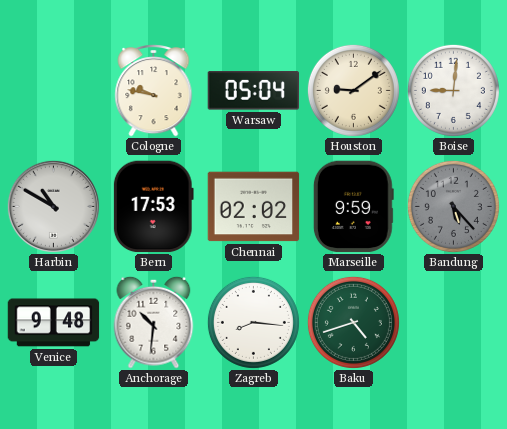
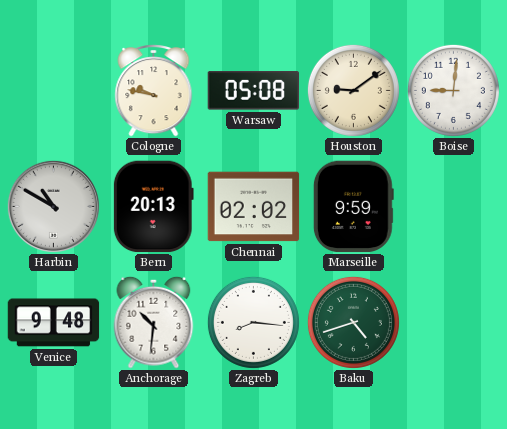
Warsaw: 05:04 -> 05:08 (253, 91)
Bern: 17:53 -> 20:13 (153, 207)
Bandung: 5:23 -> none (453, 206)
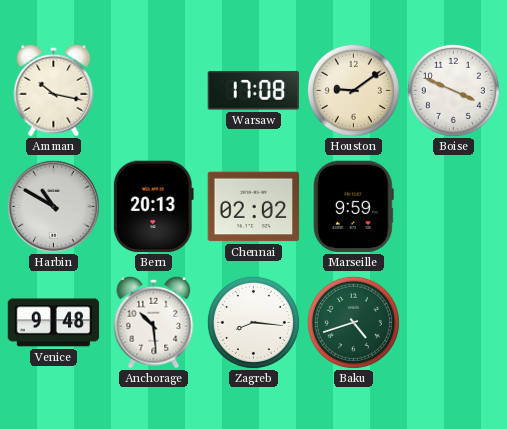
Amman: none -> 10:17 (54, 90)
Cologne: 9:47 -> none (154, 91)
Warsaw: 05:08 -> 17:08 (253, 91)
Boise: 9:01 -> 3:49 (453, 90)
Anchorage: 10:31 -> 10:29 (154, 322)
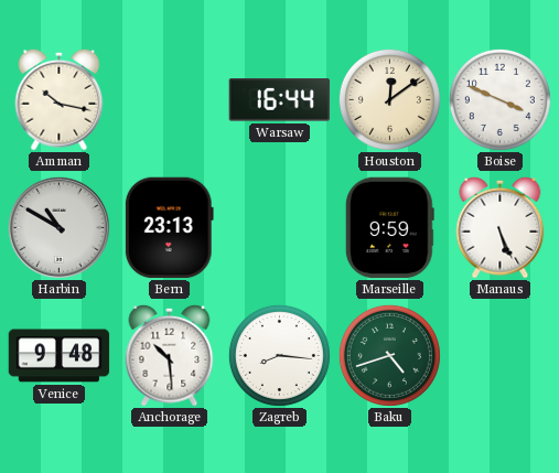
Warsaw: 17:08 -> 16:44 (279, 100)
Houston: 9:09 -> 12:09 (389, 99)
Bern: 20:13 -> 23:13 (169, 228)
Chennai: 02:02 -> none (254, 207)
Manaus: none -> 5:26 (501, 227)
